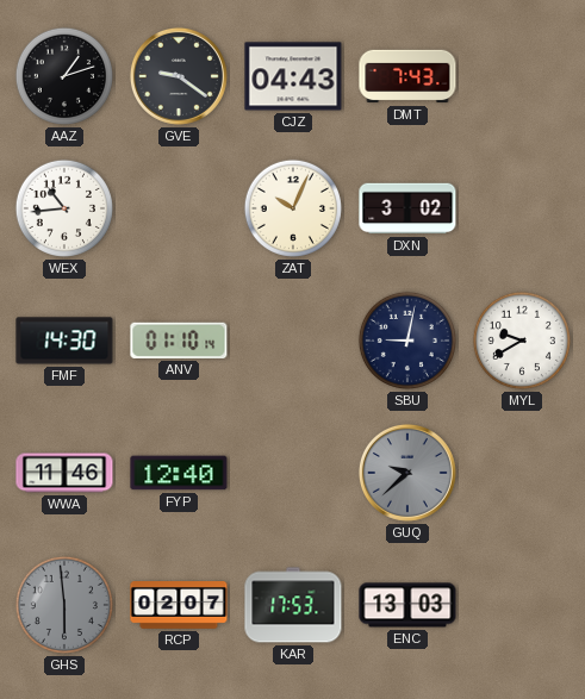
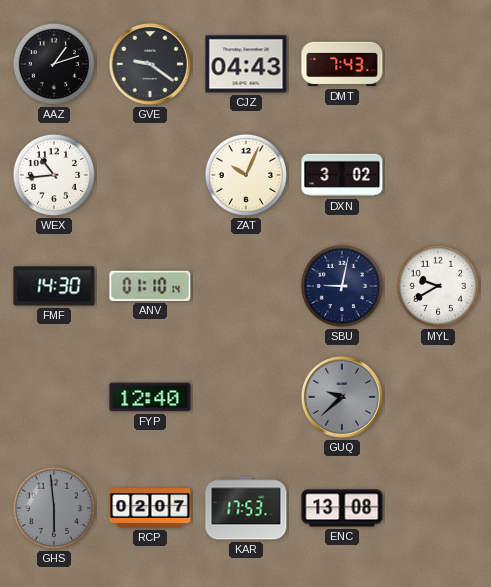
WWA: 11:46 -> none (64, 473)
ENC: 13:03 -> 13:08 (342, 508)
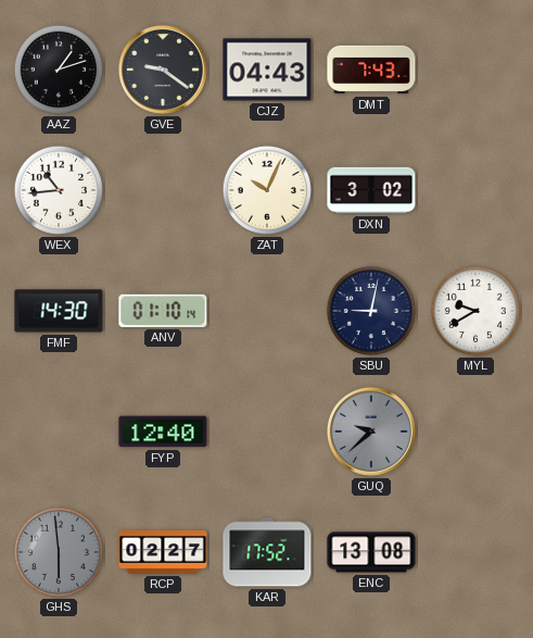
RCP: 02:07 -> 02:27 (163, 553)
KAR: 17:53 -> 17:52 (267, 552)
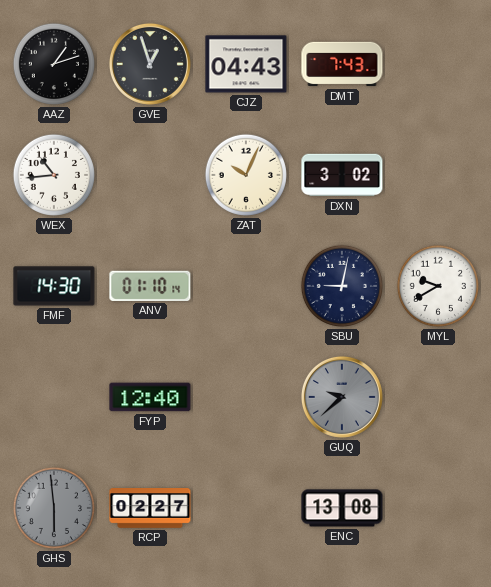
GVE: 9:21 -> 12:57 (150, 64)
KAR: 17:52 -> none (267, 552)
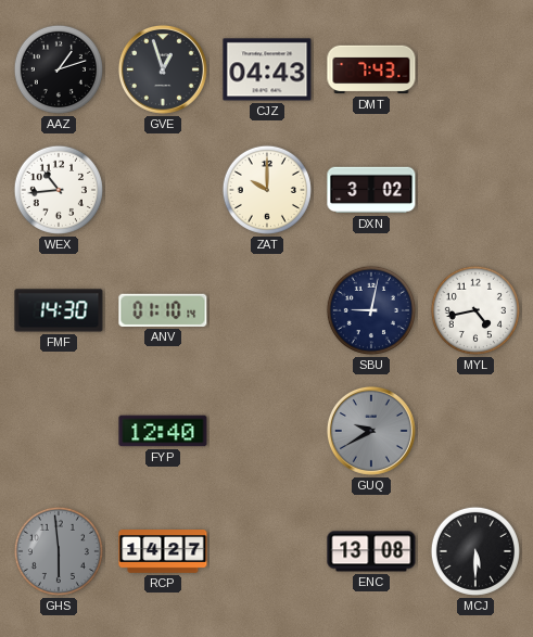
ZAT: 10:04 -> 10:00 (267, 190)
MYL: 9:40 -> 4:43 (475, 310)
GUQ: 9:38 -> 9:40 (371, 431)
RCP: 02:27 -> 14:27 (163, 552)
MCJ: none -> 5:30 (475, 551)
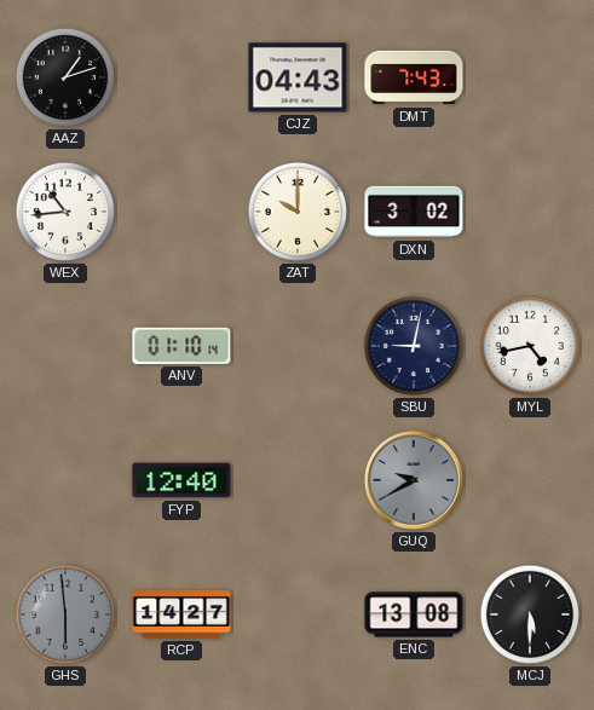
GVE: 12:57 -> none (163, 69)
FMF: 14:30 -> none (59, 310)
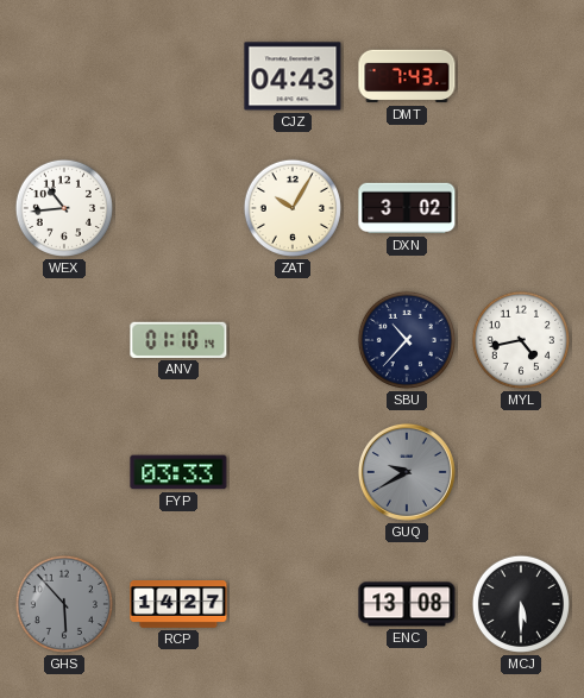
AAZ: 1:12 -> none (65, 77)
ZAT: 10:00 -> 10:05 (293, 208)
SBU: 9:02 -> 10:37 (407, 340)
FYP: 12:40 -> 03:33 (178, 472)
GHS: 5:59 -> 5:53 (64, 604)
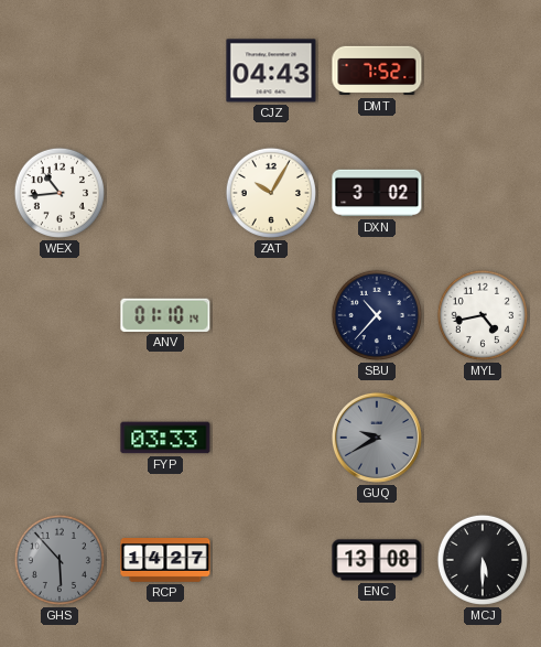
DMT: 7:43 -> 7:52 (377, 71)
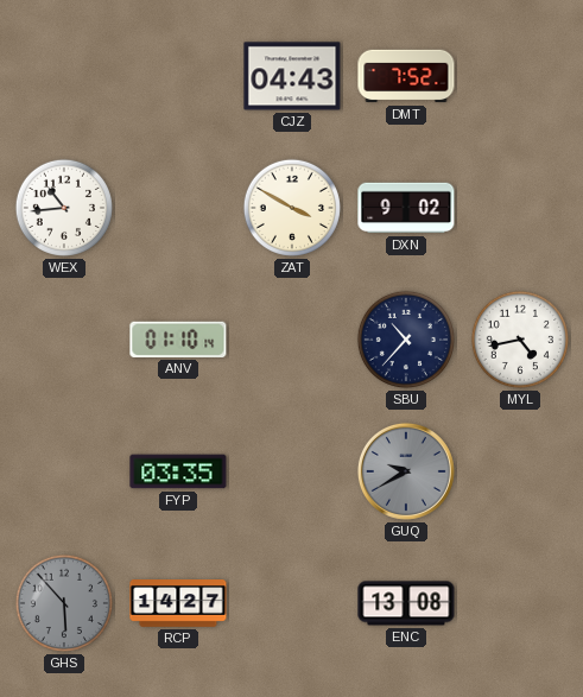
ZAT: 10:05 -> 3:50 (292, 208)
DXN: 3:02 -> 9:02 (406, 208)
FYP: 03:33 -> 03:35 (178, 471)
MCJ: 5:30 -> none (483, 560)
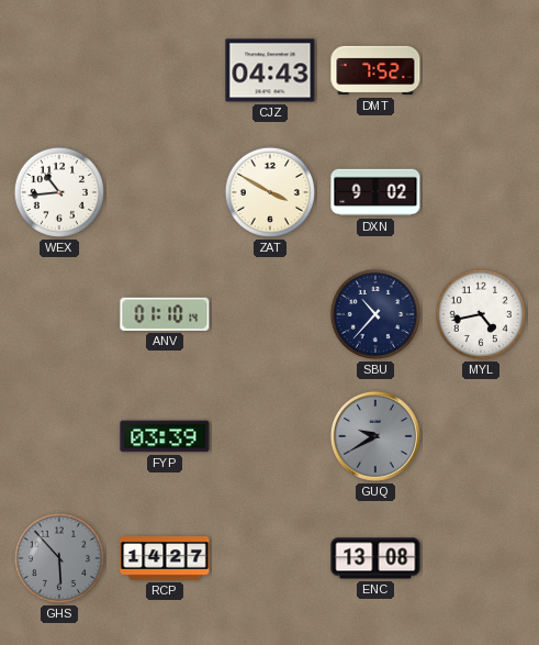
FYP: 03:35 -> 03:39 (165, 436)
